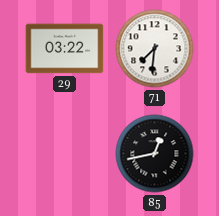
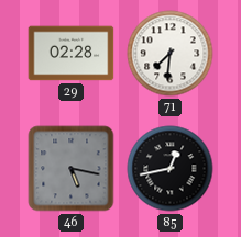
29: 03:22 -> 02:28 (72, 54)
46: none -> 5:17 (72, 169)
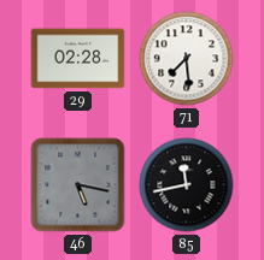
71: 7:31 -> 7:29 (187, 59)
85: 12:43 -> 11:43 (187, 185)
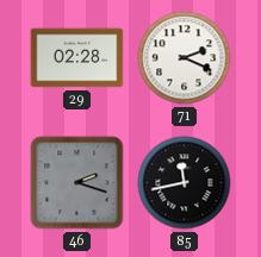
71: 7:29 -> 2:19 (185, 58)
46: 5:17 -> 2:18 (77, 183)
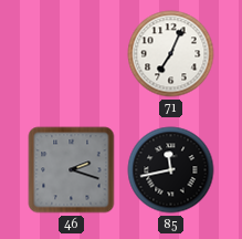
29: 02:28 -> none (77, 58)
71: 2:19 -> 7:04 (171, 54)
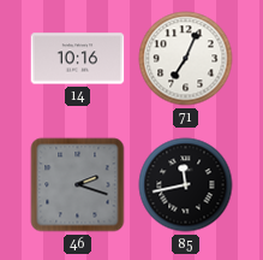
14: none -> 10:16 (78, 59)
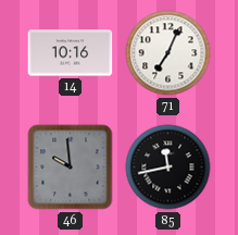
46: 2:18 -> 9:59 (71, 168)
